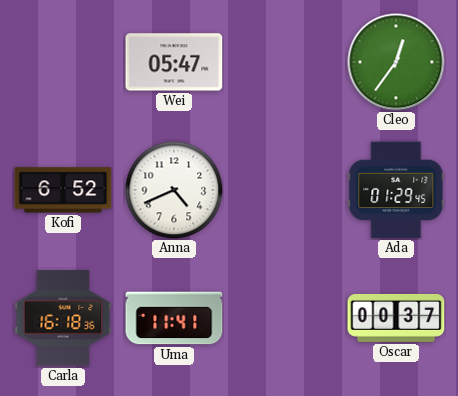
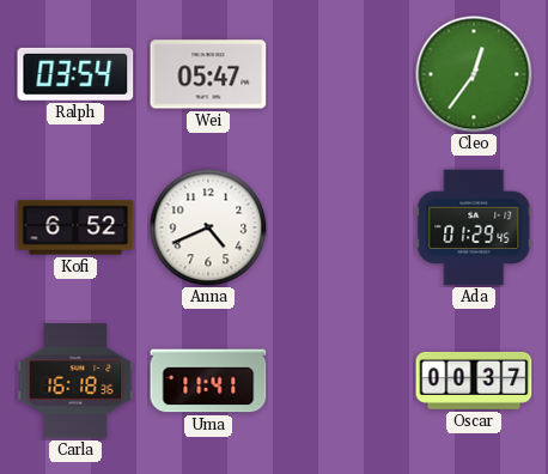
Ralph: none -> 03:54 (75, 74)
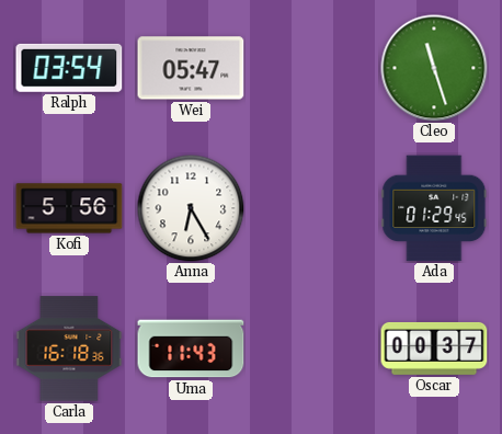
Cleo: 12:36 -> 11:27 (434, 68)
Kofi: 6:52 -> 5:56 (69, 208)
Anna: 4:41 -> 6:25 (191, 208)
Uma: 11:41 -> 11:43 (191, 349)
